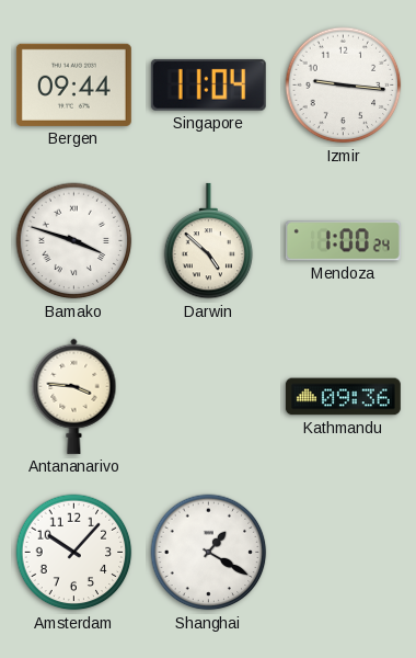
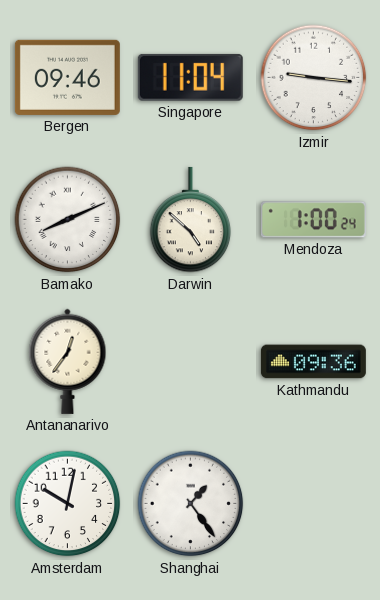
Bergen: 09:44 -> 09:46 (67, 77)
Bamako: 3:48 -> 8:11 (68, 220)
Antananarivo: 3:46 -> 12:36 (68, 361)
Amsterdam: 10:07 -> 10:02 (68, 504)
Shanghai: 1:20 -> 1:24 (191, 504)
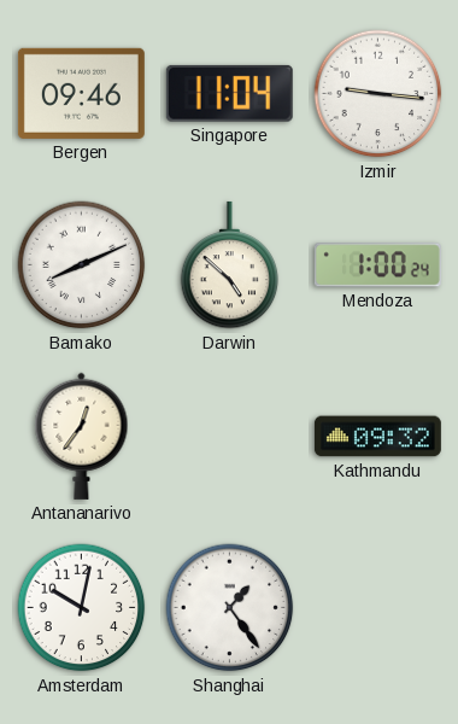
Kathmandu: 09:36 -> 09:32 (377, 437)
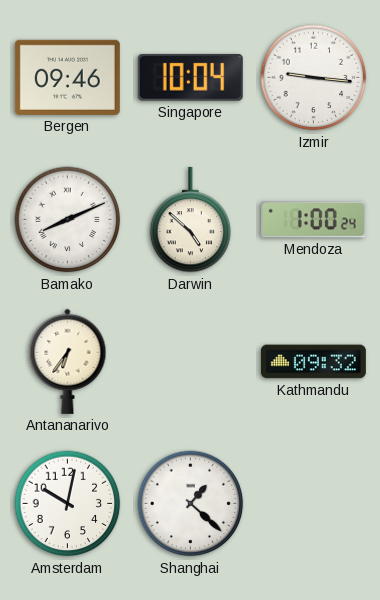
Singapore: 11:04 -> 10:04 (190, 77)
Antananarivo: 12:36 -> 6:36 (68, 361)
Shanghai: 1:24 -> 1:22 (191, 504)
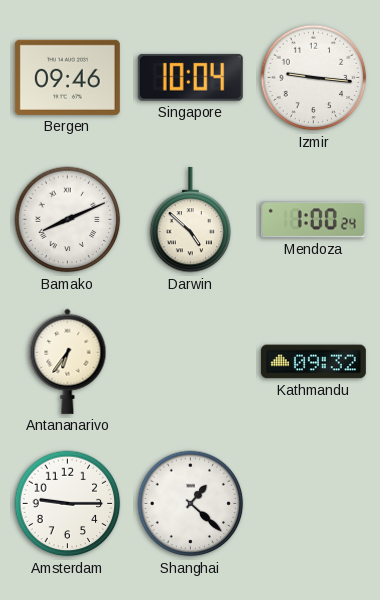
Amsterdam: 10:02 -> 9:15 (68, 504)
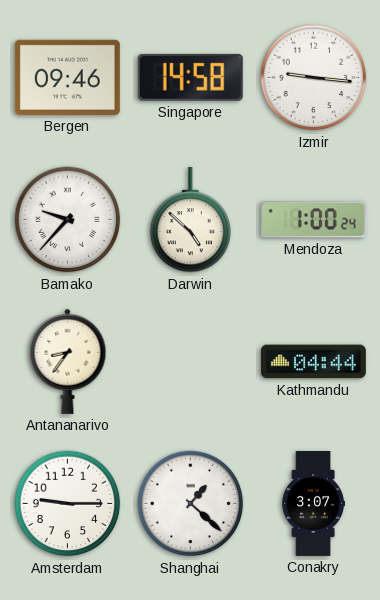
Singapore: 10:04 -> 14:58 (190, 77)
Bamako: 8:11 -> 9:37 (68, 220)
Antananarivo: 6:36 -> 8:36 (68, 361)
Kathmandu: 09:32 -> 04:44 (313, 362)
Conakry: none -> 3:07 (313, 504)
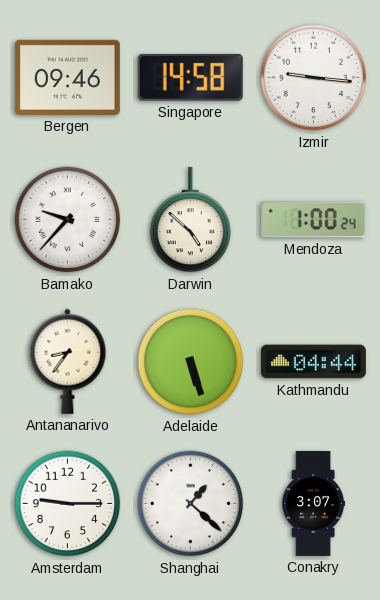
Adelaide: none -> 5:27 (191, 362)
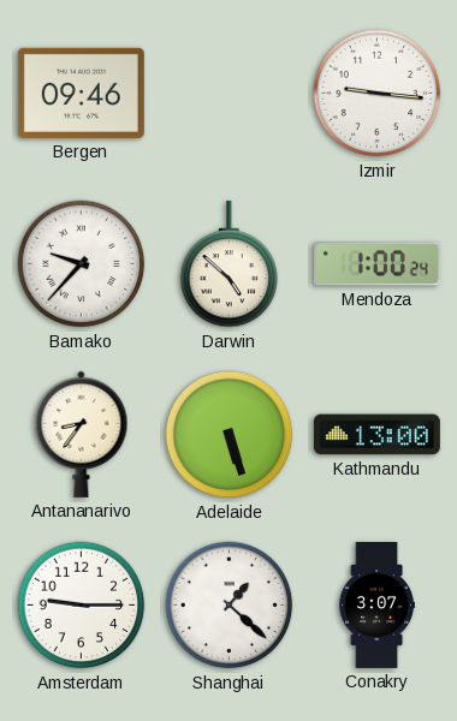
Singapore: 14:58 -> none (190, 77)
Kathmandu: 04:44 -> 13:00 (376, 435)
